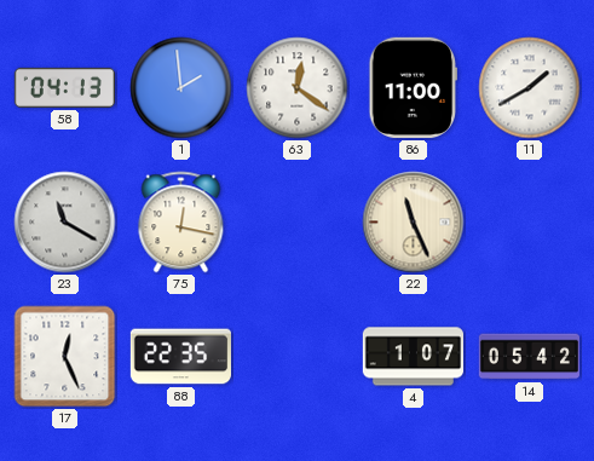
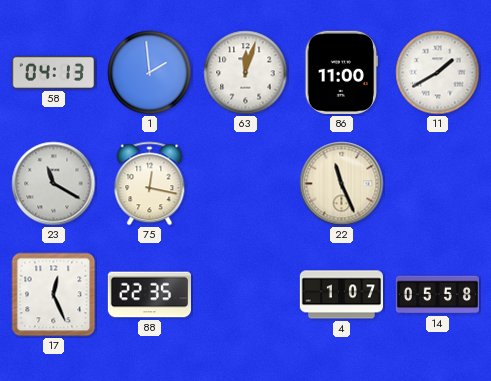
63: 12:21 -> 12:03 (246, 73)
14: 05:42 -> 05:58 (437, 295)
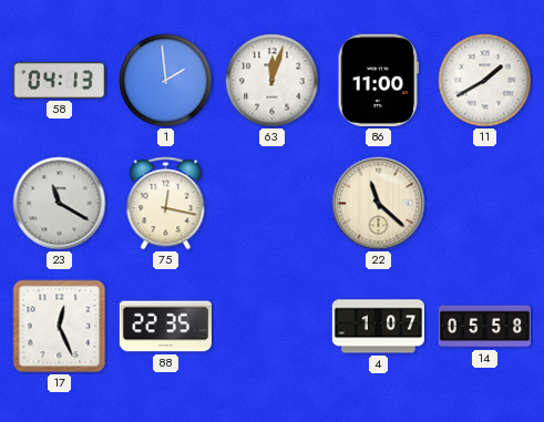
22: 11:26 -> 11:22 (379, 204)
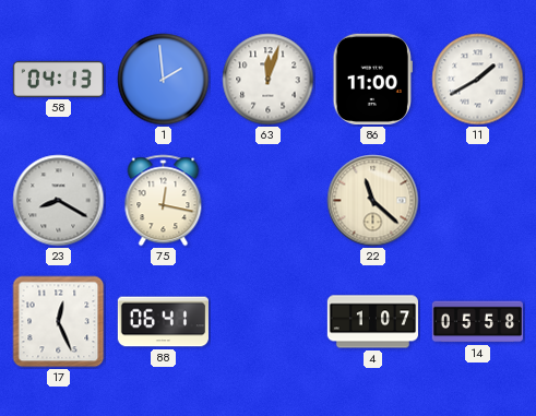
23: 11:20 -> 8:20 (59, 201)
88: 22:35 -> 06:41 (163, 322)
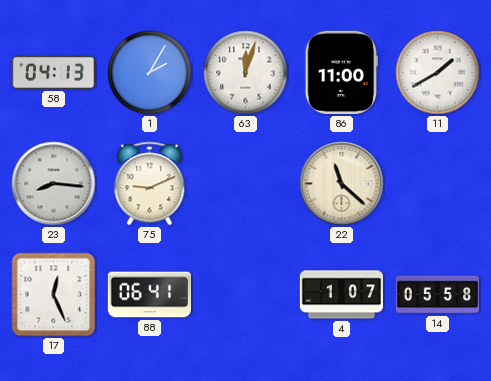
1: 1:59 -> 2:05 (150, 73)
23: 8:20 -> 8:16 (54, 184)
75: 12:17 -> 9:11 (150, 184)
